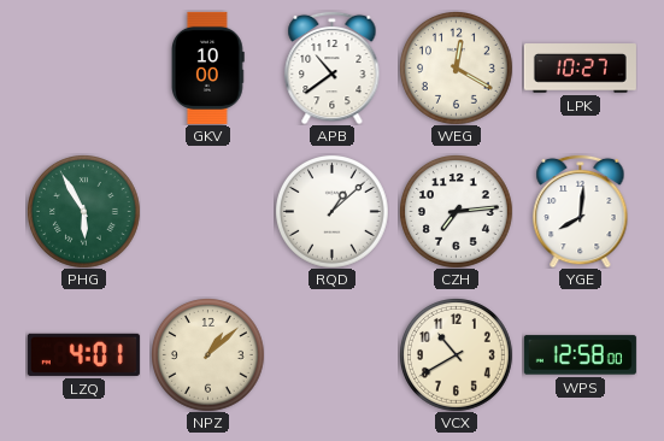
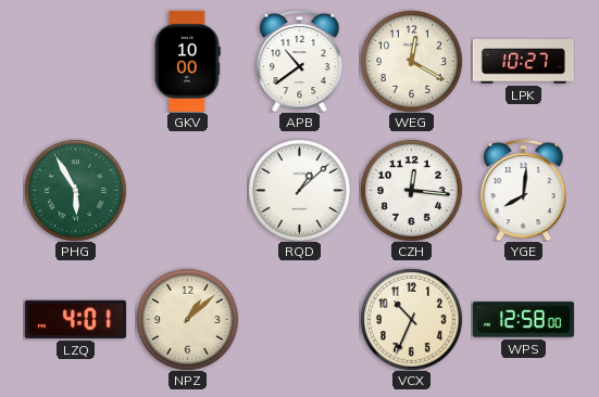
CZH: 7:14 -> 12:16 (412, 191)
VCX: 10:40 -> 10:34 (412, 320)
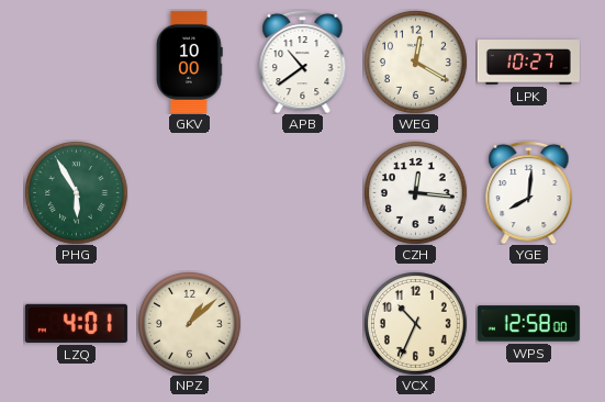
RQD: 1:08 -> none (300, 191)
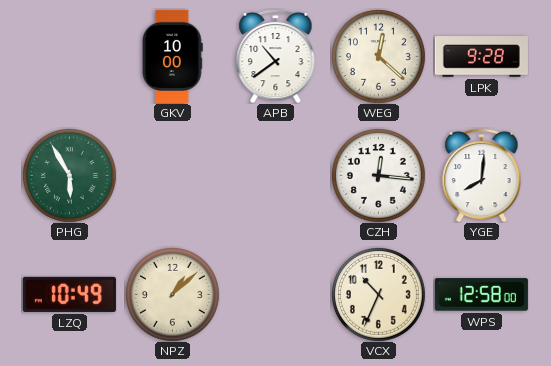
WEG: 12:20 -> 12:22 (379, 57)
LPK: 10:27 -> 9:28 (481, 57)
LZQ: 4:01 -> 10:49 (69, 294)
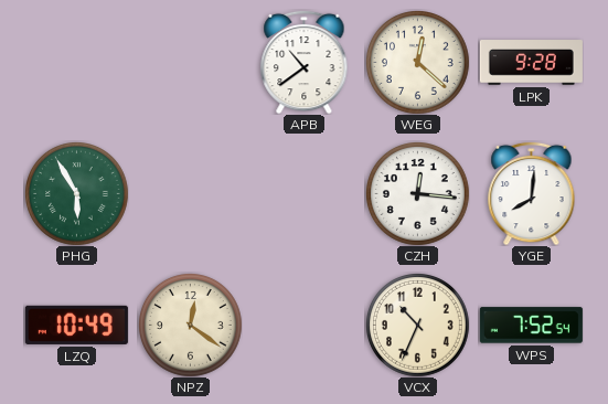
GKV: 10:00 -> none (172, 56)
NPZ: 1:08 -> 12:21 (191, 326)
WPS: 12:58 -> 7:52 (531, 326)
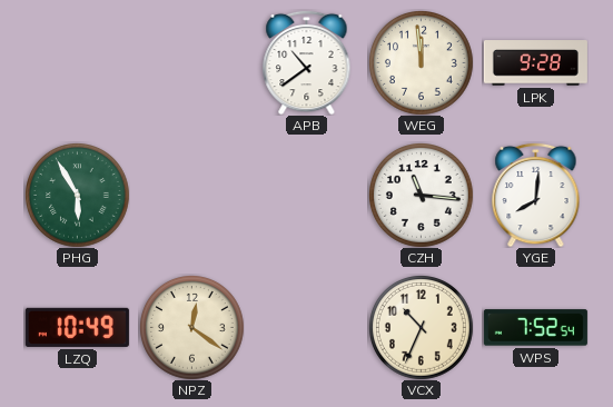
WEG: 12:22 -> 11:59 (422, 63)
CZH: 12:16 -> 11:16 (422, 196)
